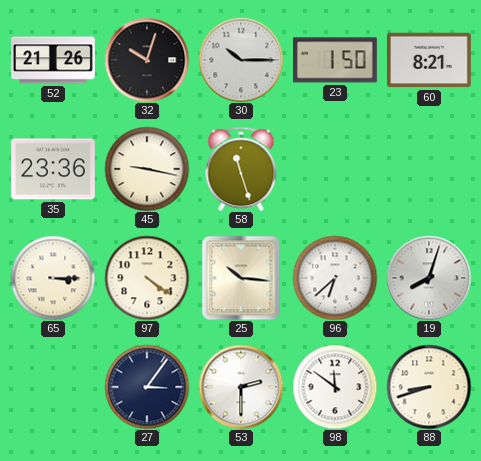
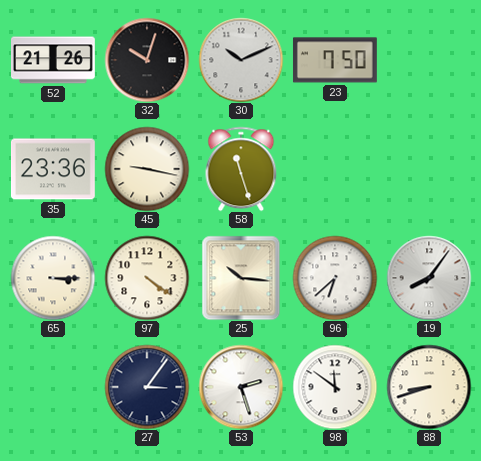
30: 10:15 -> 10:11 (241, 60)
23: 1:50 -> 7:50 (335, 60)
60: 8:21 -> none (429, 60)
19: 8:03 -> 8:06 (429, 278)
53: 2:30 -> 2:27 (241, 387)
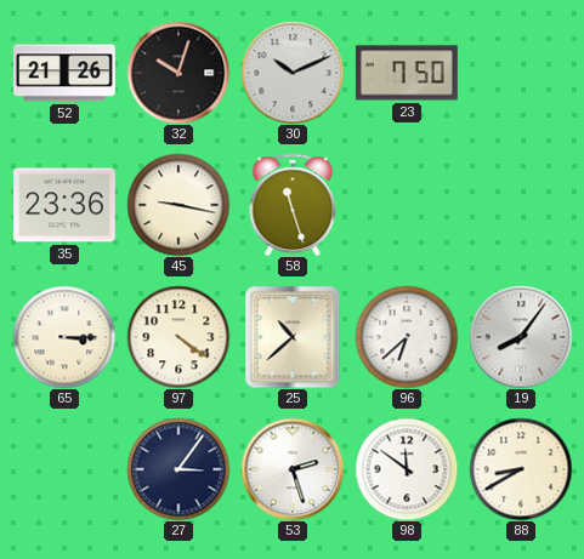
25: 10:16 -> 10:38 (293, 337)
88: 8:42 -> 8:40 (521, 469)
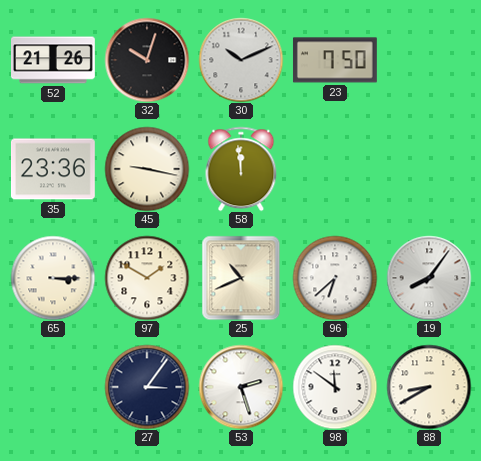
58: 11:27 -> 11:59 (241, 169)
97: 4:21 -> 1:50 (147, 278)
25: 10:38 -> 10:41 (241, 278)
